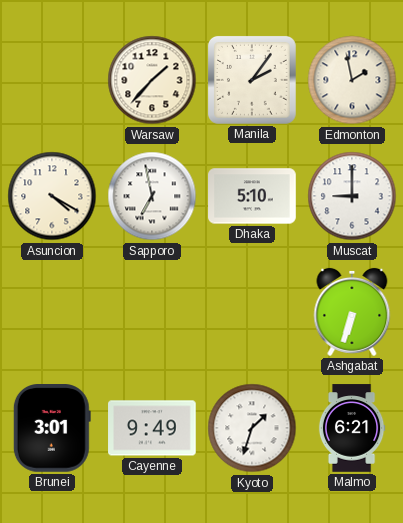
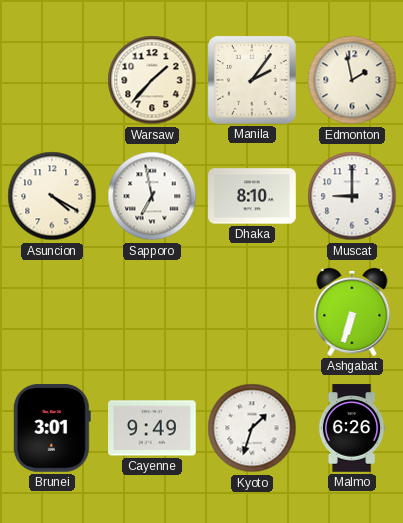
Dhaka: 5:10 -> 8:10 (252, 196)
Malmo: 6:21 -> 6:26 (352, 428)
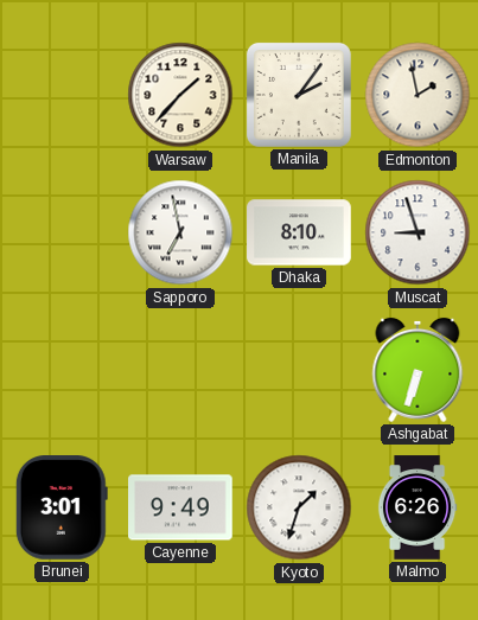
Asuncion: 4:20 -> none (52, 196)
Muscat: 9:00 -> 8:57 (418, 232)
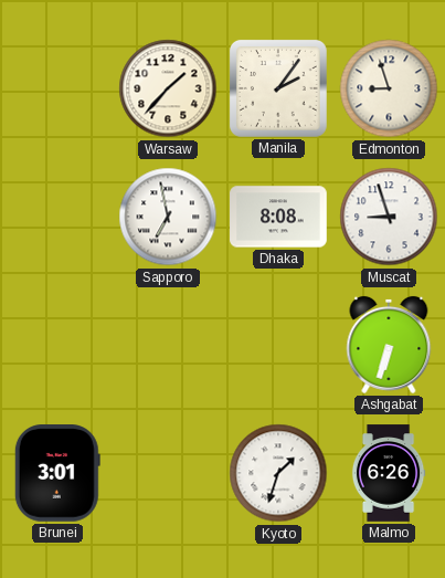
Edmonton: 1:58 -> 8:57 (389, 88)
Dhaka: 8:10 -> 8:08 (278, 217)
Cayenne: 9:49 -> none (180, 507)
